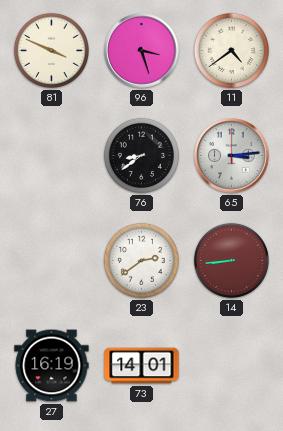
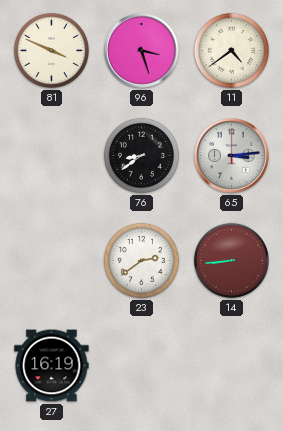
73: 14:01 -> none (142, 366)
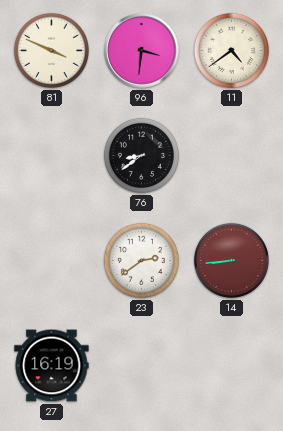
96: 3:27 -> 3:31 (142, 51)
65: 3:14 -> none (232, 156)
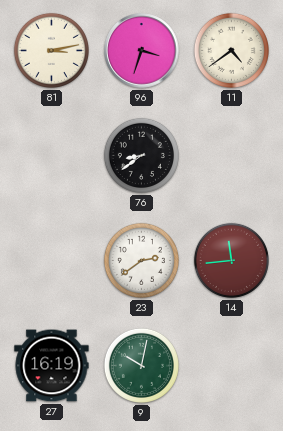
81: 3:49 -> 3:13 (51, 50)
96: 3:31 -> 3:33 (142, 51)
14: 8:44 -> 11:44 (231, 260)
9: none -> 10:02 (141, 365)
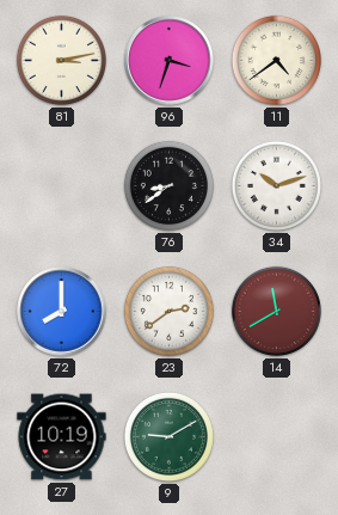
34: none -> 10:12 (276, 185)
72: none -> 8:00 (62, 312)
14: 11:44 -> 11:40 (276, 311)
27: 16:19 -> 10:19 (62, 437)
9: 10:02 -> 9:10 (168, 436)
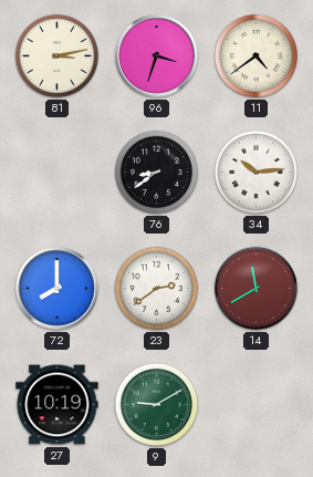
34: 10:12 -> 10:14 (255, 172)
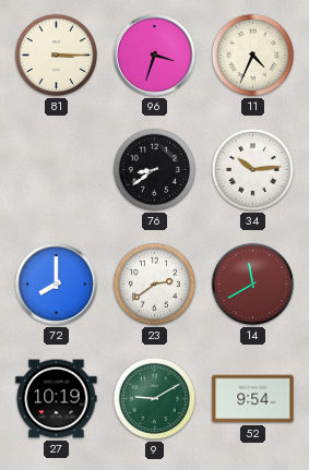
81: 3:13 -> 3:15 (56, 55)
11: 4:39 -> 4:34 (252, 55)
52: none -> 9:54 (253, 399)
